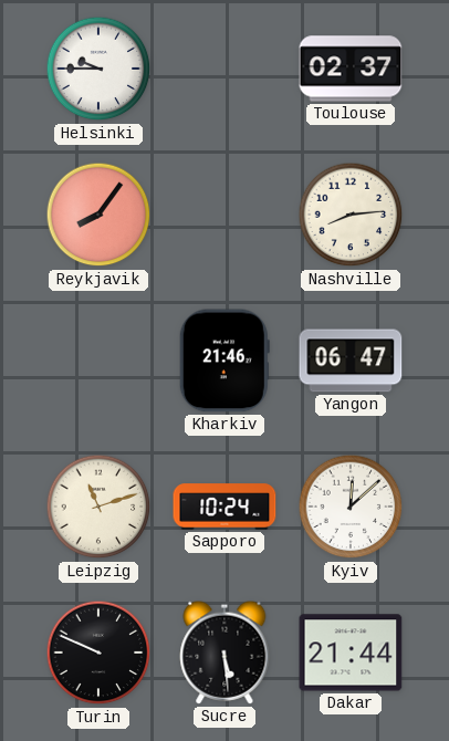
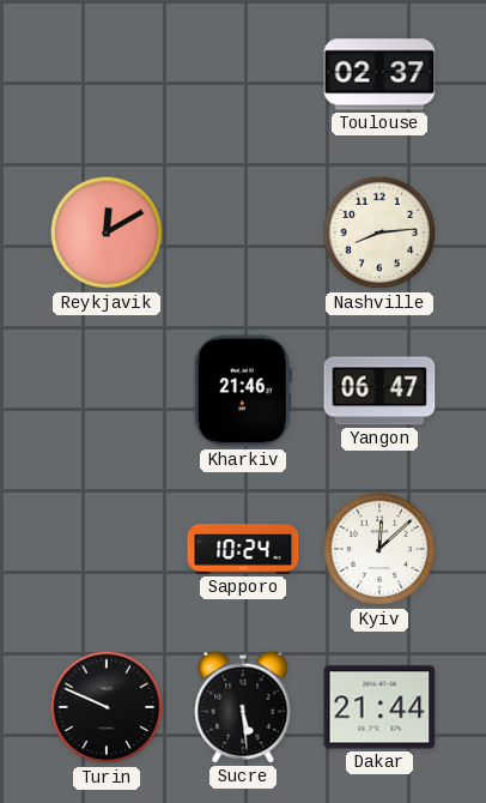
Helsinki: 9:45 -> none (98, 69)
Reykjavik: 8:06 -> 12:10 (107, 233)
Leipzig: 11:12 -> none (98, 507)
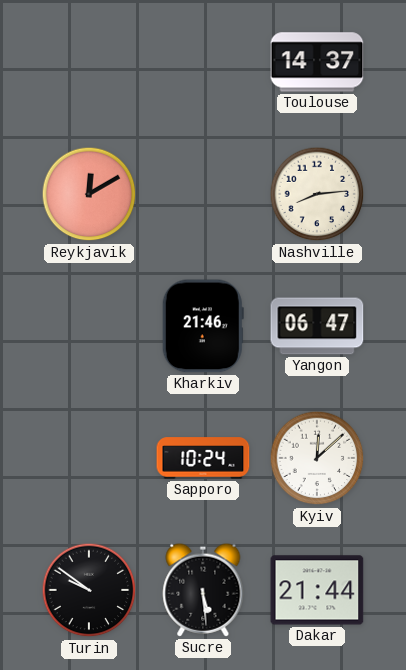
Toulouse: 02:37 -> 14:37 (317, 62)
Turin: 9:49 -> 9:51 (89, 590)
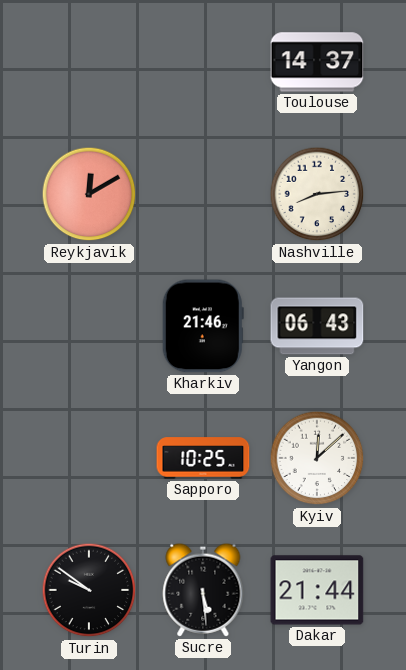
Yangon: 06:47 -> 06:43 (317, 326)
Sapporo: 10:24 -> 10:25 (203, 458)
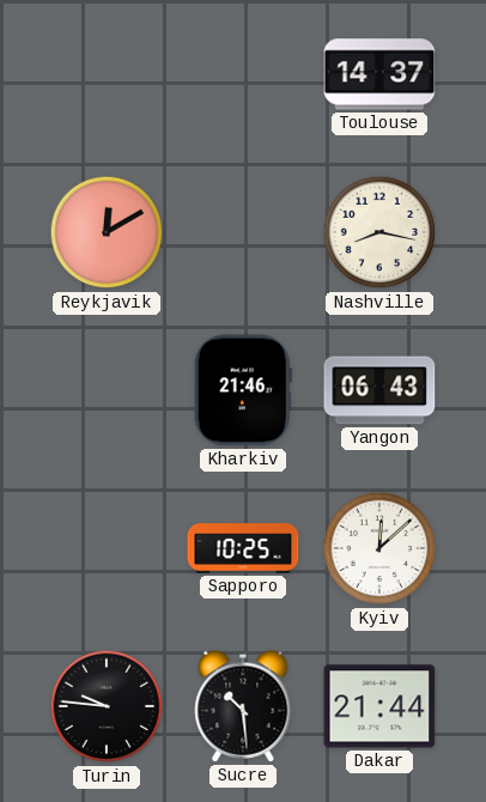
Nashville: 8:14 -> 8:17 (379, 232)
Turin: 9:51 -> 9:46 (107, 706)
Sucre: 5:29 -> 10:29 (243, 706)
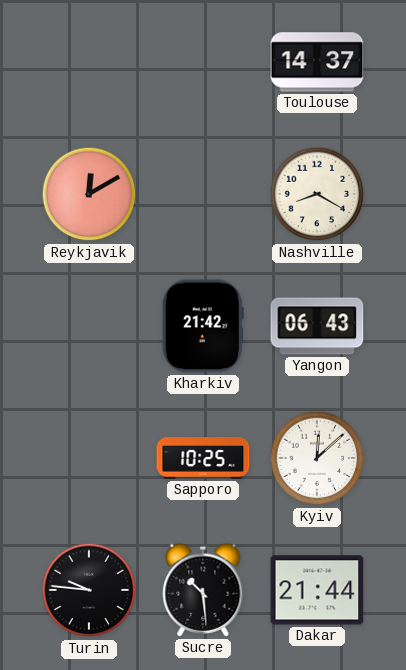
Nashville: 8:17 -> 8:20 (317, 194)
Kharkiv: 21:46 -> 21:42 (203, 326)
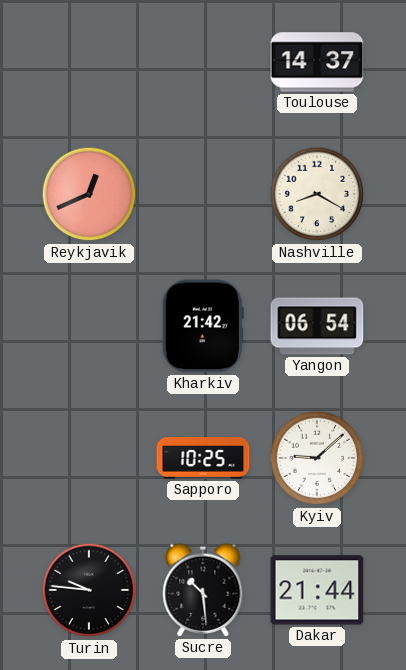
Reykjavik: 12:10 -> 12:41 (89, 194)
Yangon: 06:43 -> 06:54 (317, 326)
Kyiv: 12:08 -> 9:08 (317, 458)
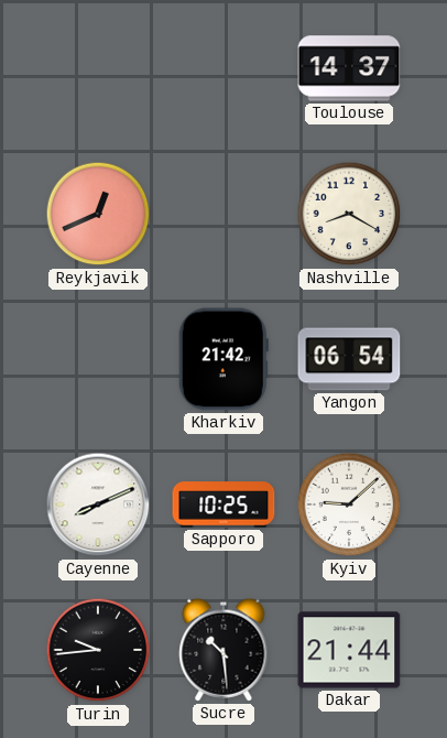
Cayenne: none -> 8:11 (98, 504)
Turin: 9:46 -> 9:44 (98, 650)
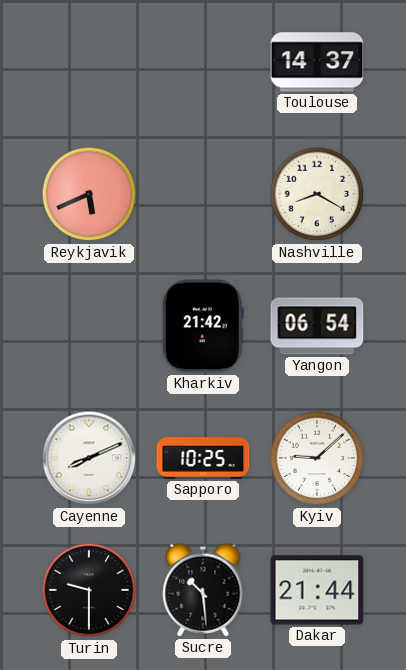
Reykjavik: 12:41 -> 5:41 (89, 194)
Turin: 9:44 -> 9:30 (89, 590)
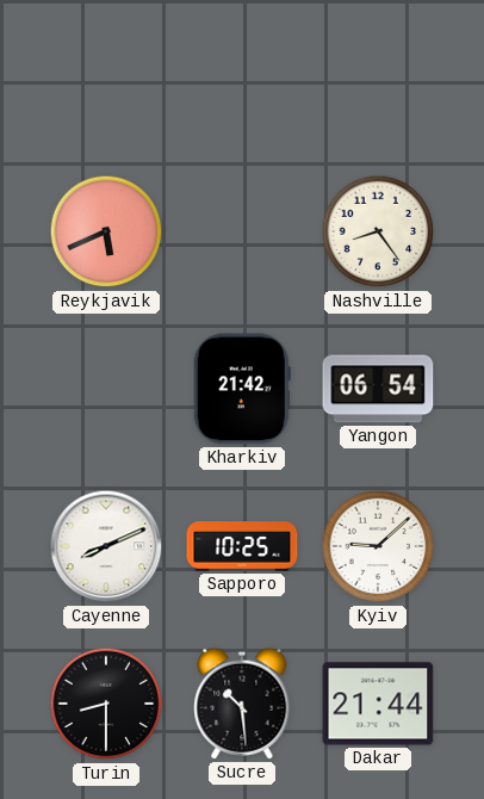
Toulouse: 14:37 -> none (317, 62)
Nashville: 8:20 -> 8:24 (378, 231)
Turin: 9:30 -> 8:30 (106, 704)
